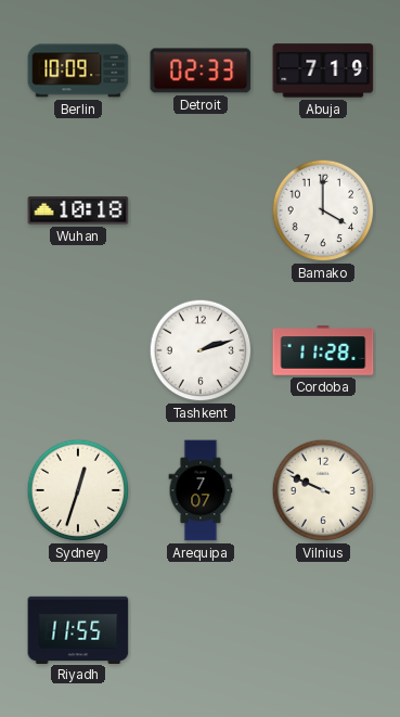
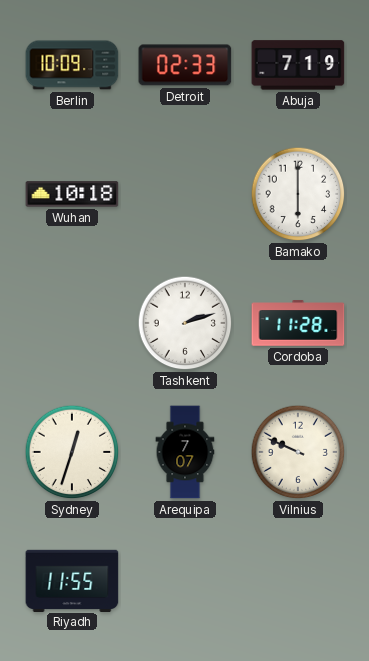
Bamako: 4:00 -> 6:00 (298, 194)
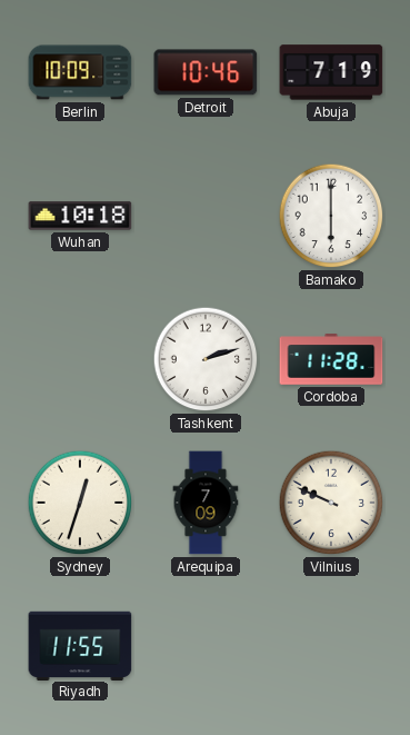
Detroit: 02:33 -> 10:46 (206, 72)
Arequipa: 7:07 -> 7:09 (206, 503)
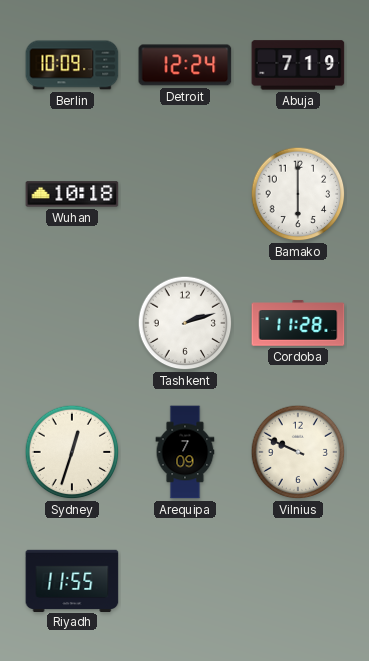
Detroit: 10:46 -> 12:24 (185, 65)
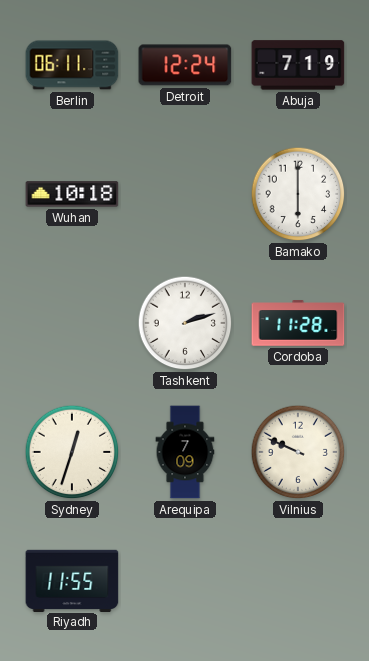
Berlin: 10:09 -> 06:11 (72, 65)
